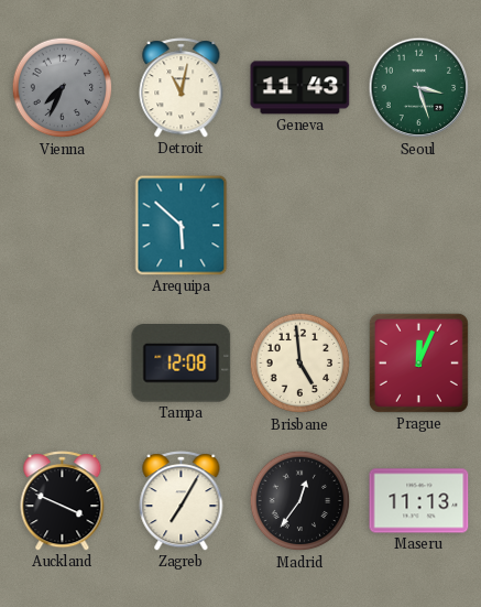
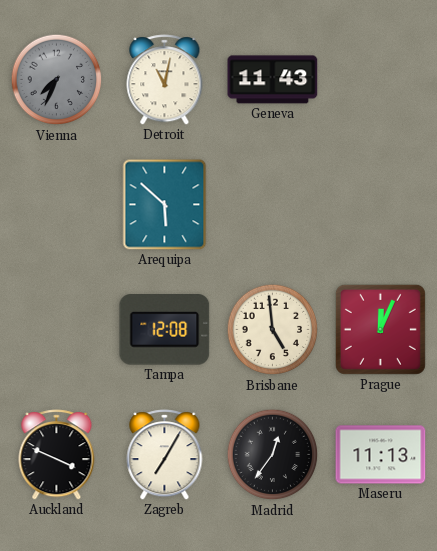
Seoul: 3:27 -> none (419, 88)
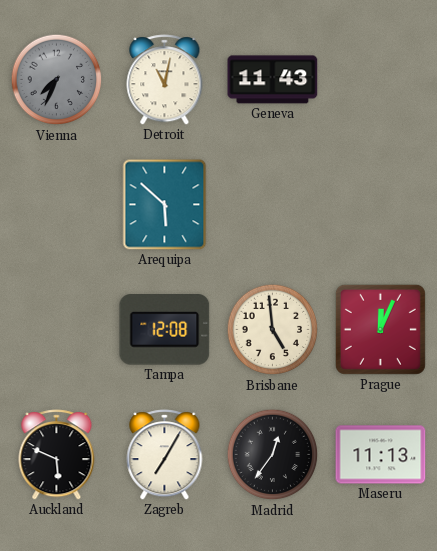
Auckland: 3:49 -> 5:49 (57, 455)
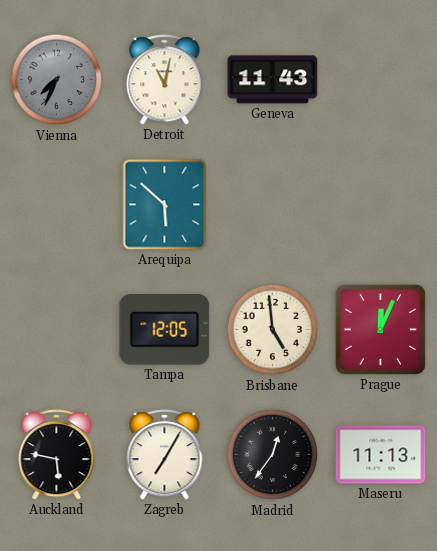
Tampa: 12:08 -> 12:05 (165, 330)
Auckland: 5:49 -> 5:47 (57, 455)
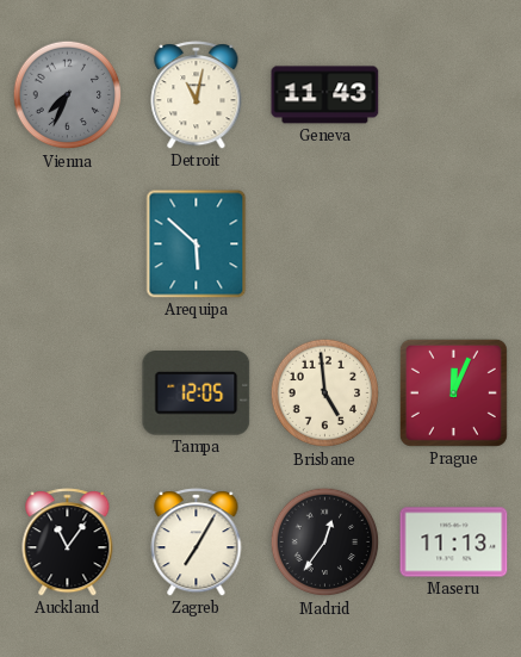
Auckland: 5:47 -> 11:06 (68, 543)
